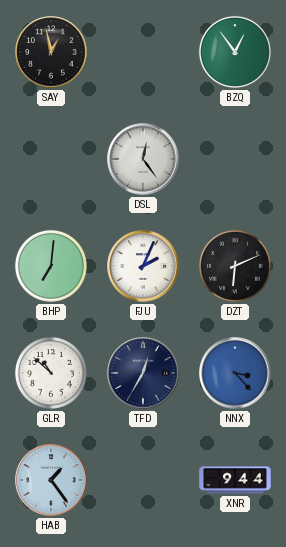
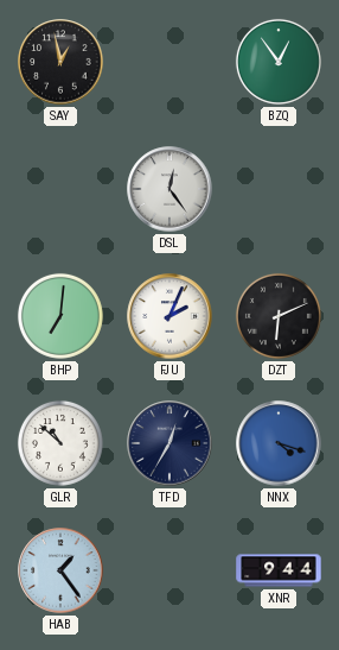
NNX: 3:23 -> 4:18 (279, 443)
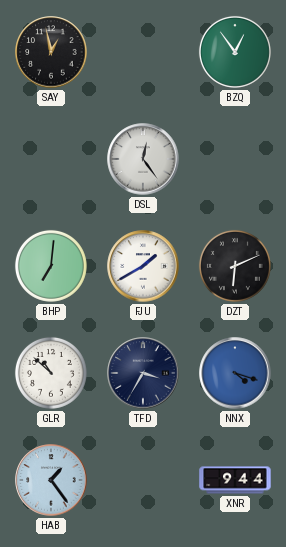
FJU: 2:04 -> 1:40 (143, 266)
TFD: 12:35 -> 3:35 (143, 373)
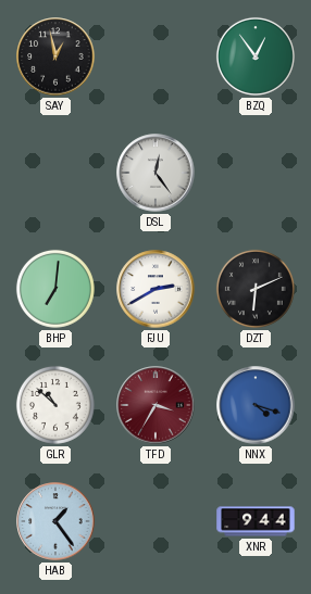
FJU: 1:40 -> 2:40 (155, 289)
TFD dial: navy -> burgundy (155, 405)
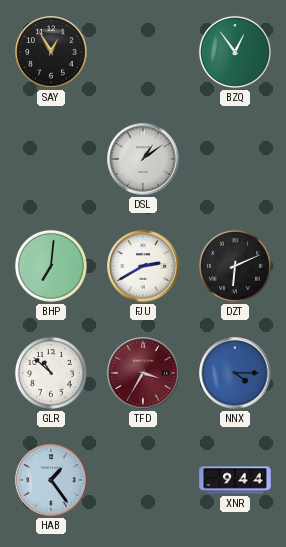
SAY: 12:58 -> 12:55 (51, 52)
DSL: 12:24 -> 1:09 (143, 159)
NNX: 4:18 -> 4:15 (235, 373)
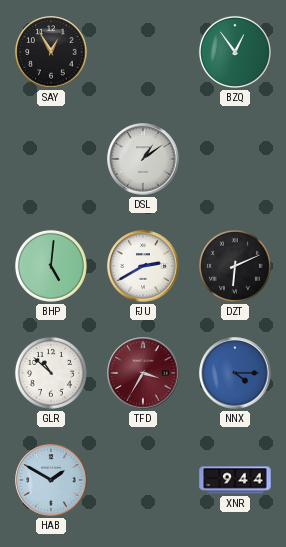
BHP: 7:01 -> 5:01 (51, 266)
HAB: 1:24 -> 1:50 (51, 480)
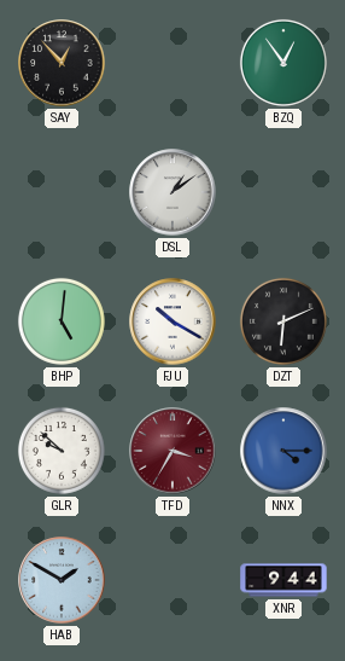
SAY: 12:55 -> 12:53 (62, 63)
FJU: 2:40 -> 10:20 (172, 321)
GLR: 10:52 -> 9:52 (62, 451)
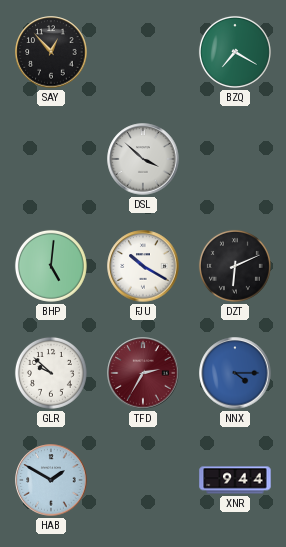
BZQ: 12:54 -> 7:20 (235, 52)
DSL: 1:09 -> 3:52 (143, 159)
TFD: 3:35 -> 2:35 (143, 373)
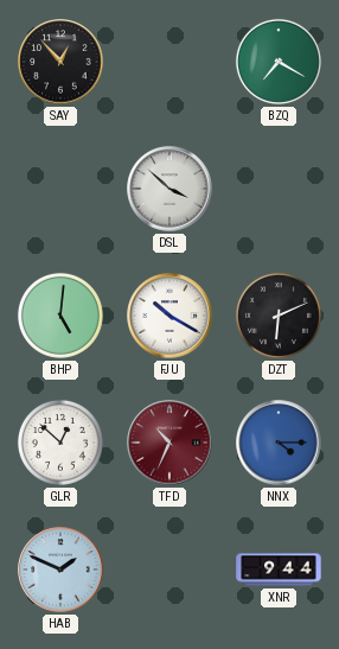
GLR: 9:52 -> 12:52 (60, 443)
TFD: 2:35 -> 10:34 (170, 443)
HAB: 1:50 -> 1:49 (60, 570)
